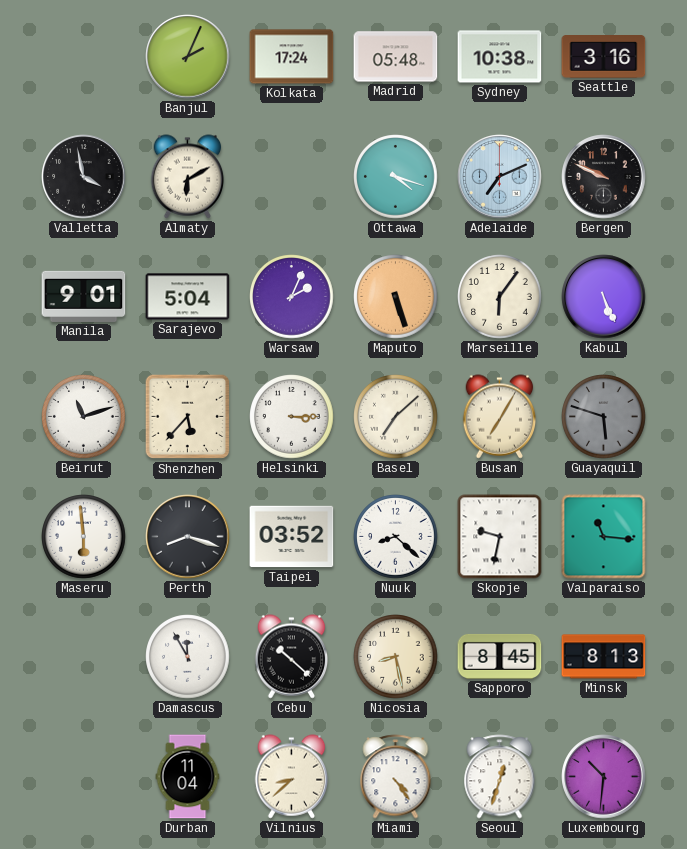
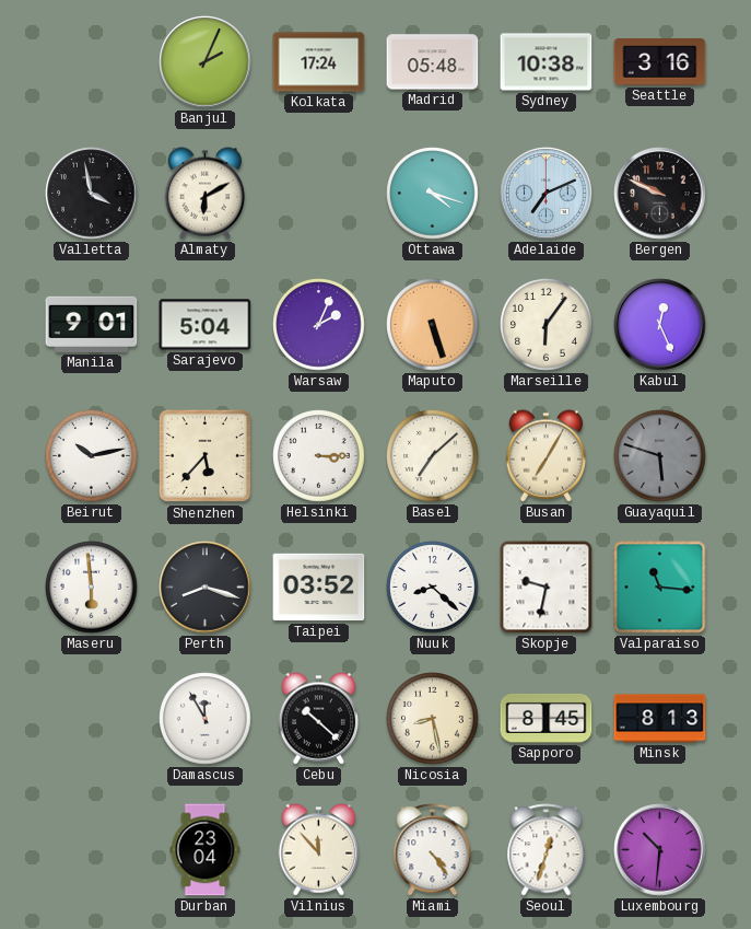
Kabul: 5:26 -> 12:26 (660, 325)
Beirut: 11:12 -> 10:13 (92, 456)
Durban: 11:04 -> 23:04 (206, 850)
Vilnius: 8:38 -> 11:53 (319, 850)
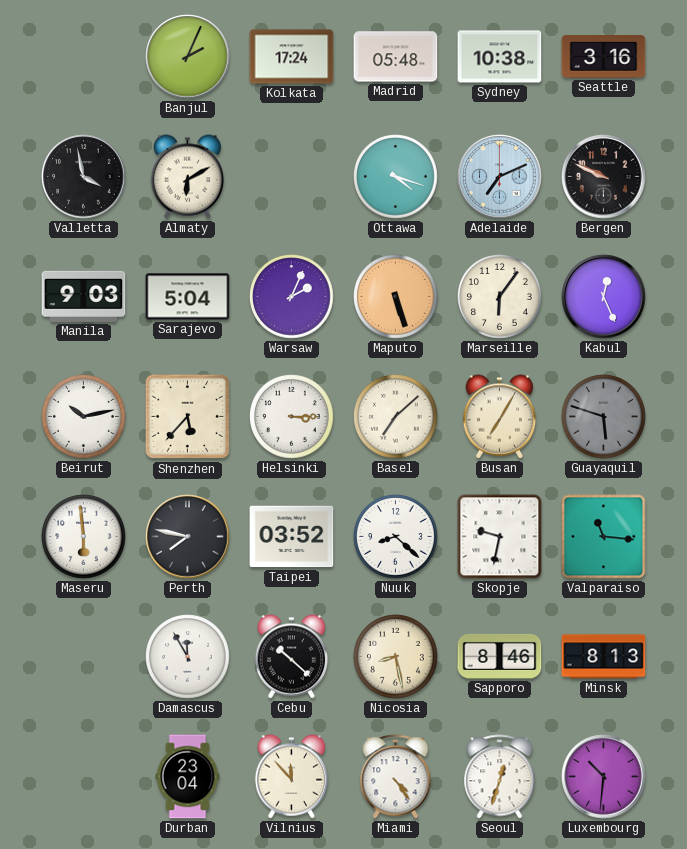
Manila: 9:01 -> 9:03 (84, 296)
Perth: 8:18 -> 7:47 (188, 537)
Sapporo: 8:45 -> 8:46 (500, 656)
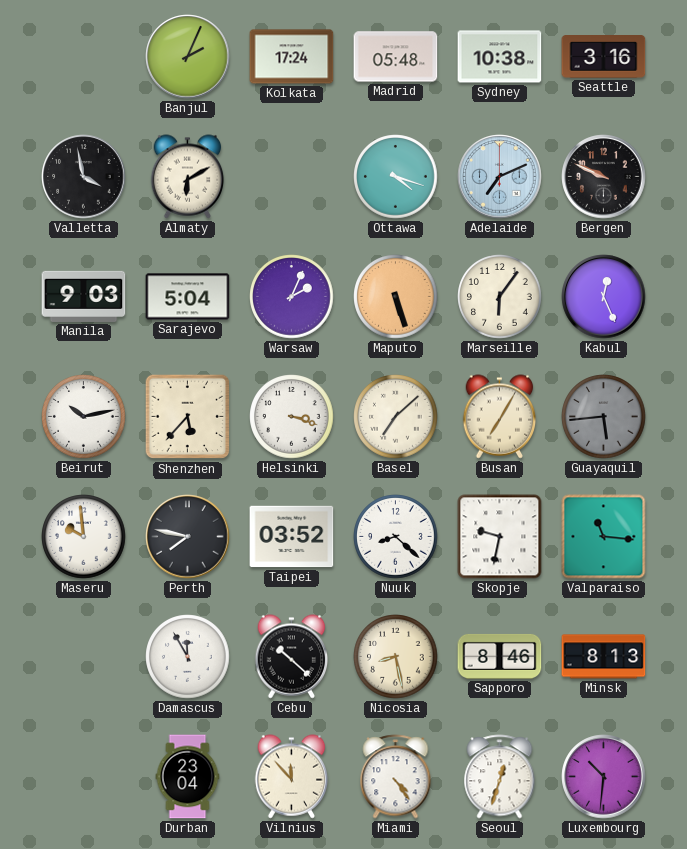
Helsinki: 3:15 -> 3:18 (292, 417)
Guayaquil: 5:48 -> 5:44 (604, 417)
Maseru: 5:59 -> 9:59 (84, 537)
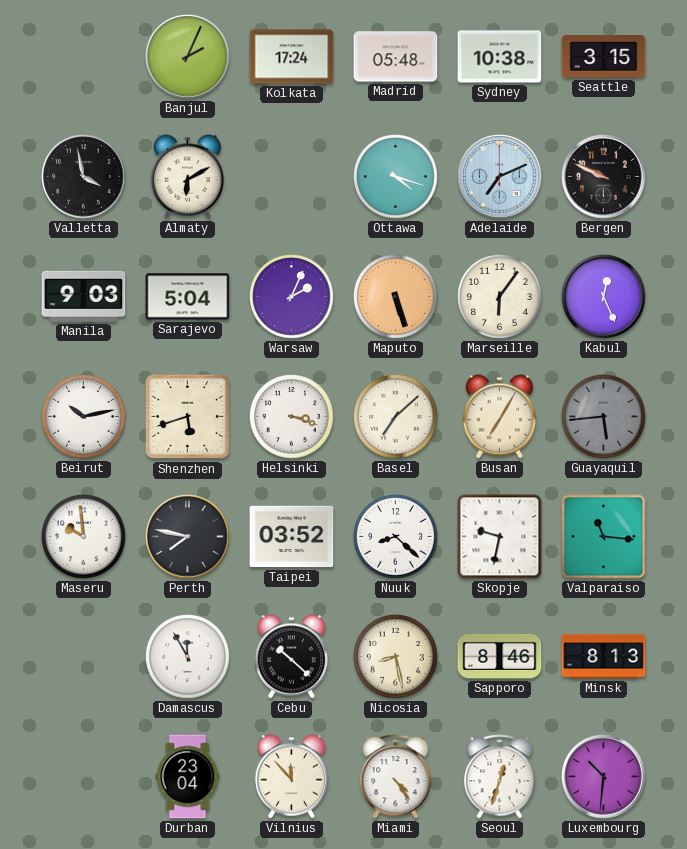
Seattle: 3:16 -> 3:15 (604, 57)
Shenzhen: 5:37 -> 5:42 (188, 417)
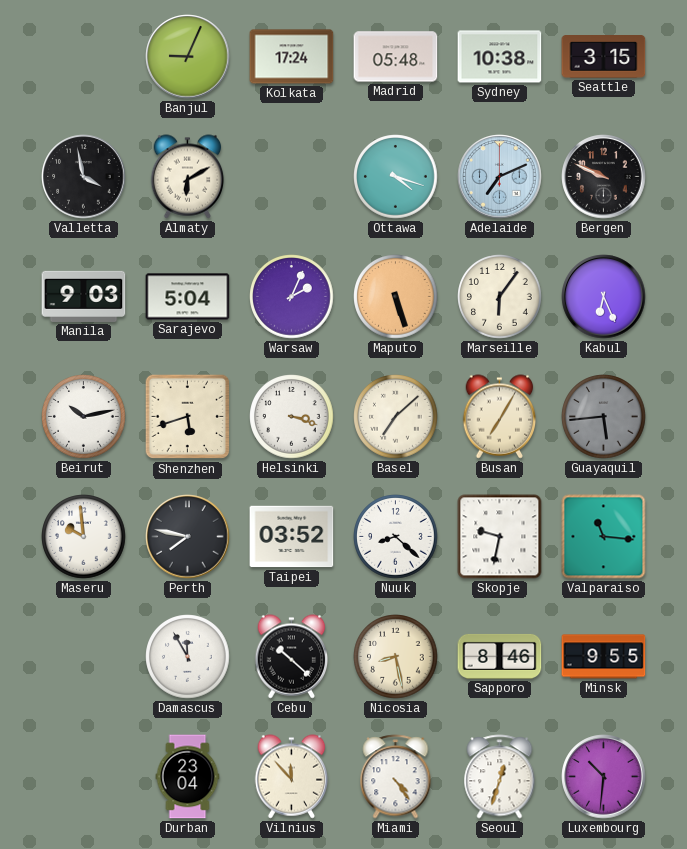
Banjul: 2:04 -> 9:04 (188, 57)
Kabul: 12:26 -> 6:26 (604, 297)
Minsk: 8:13 -> 9:55 (604, 657)
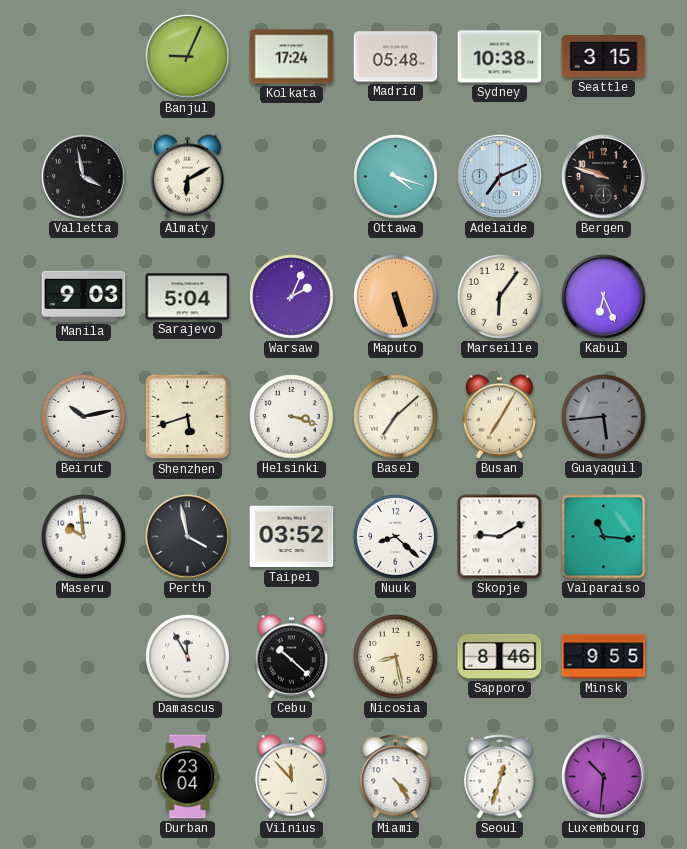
Bergen: 9:49 -> 9:48 (604, 177)
Perth: 7:47 -> 3:58 (188, 537)
Skopje: 9:32 -> 9:10 (500, 537)
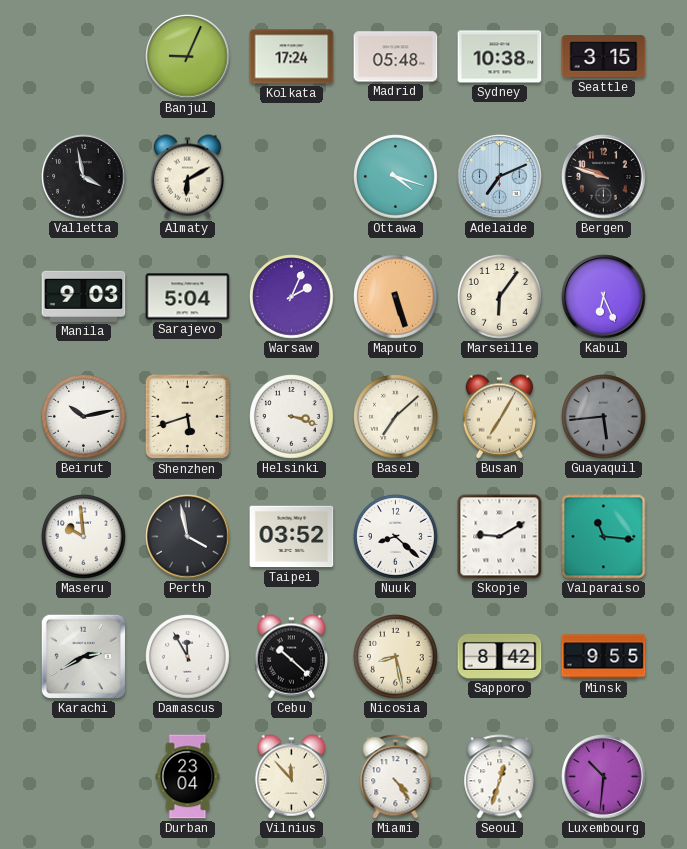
Karachi: none -> 2:40 (83, 656)
Sapporo: 8:46 -> 8:42 (500, 656)
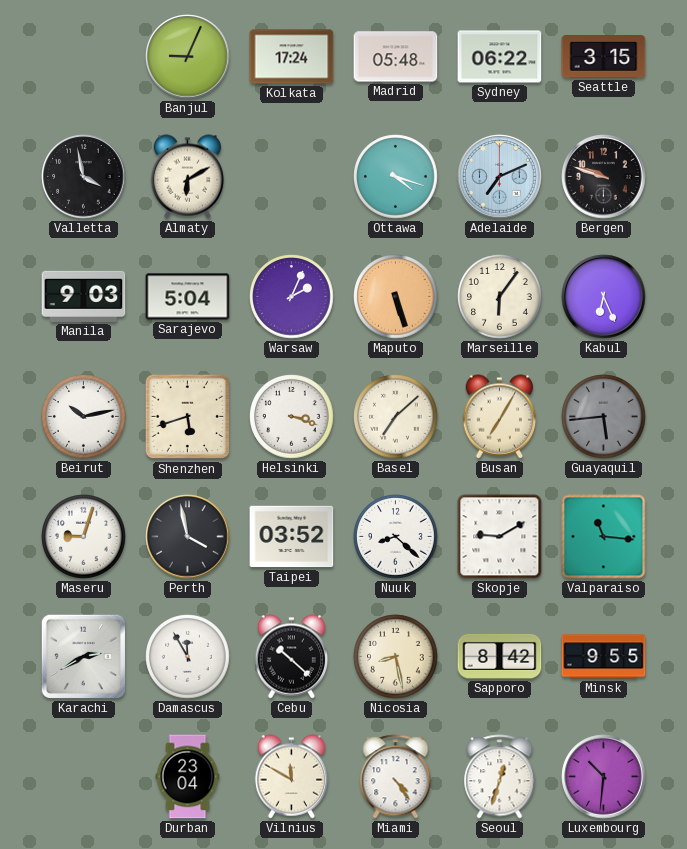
Sydney: 10:38 -> 06:22 (500, 57)
Maseru: 9:59 -> 9:03 (84, 537)
Vilnius: 11:53 -> 11:50 (292, 777)
